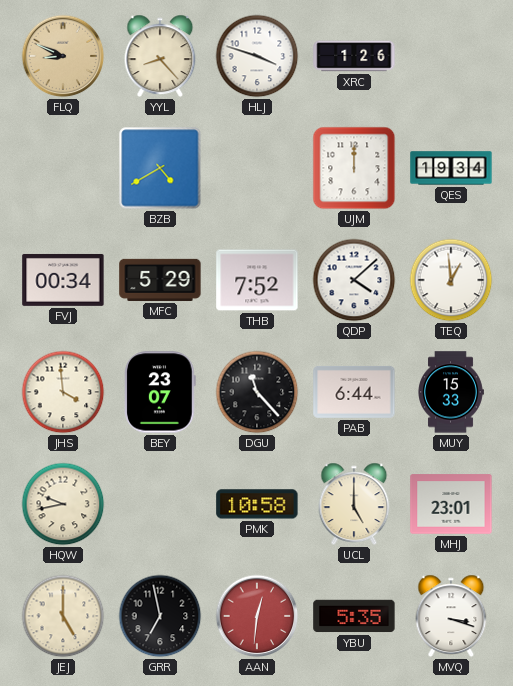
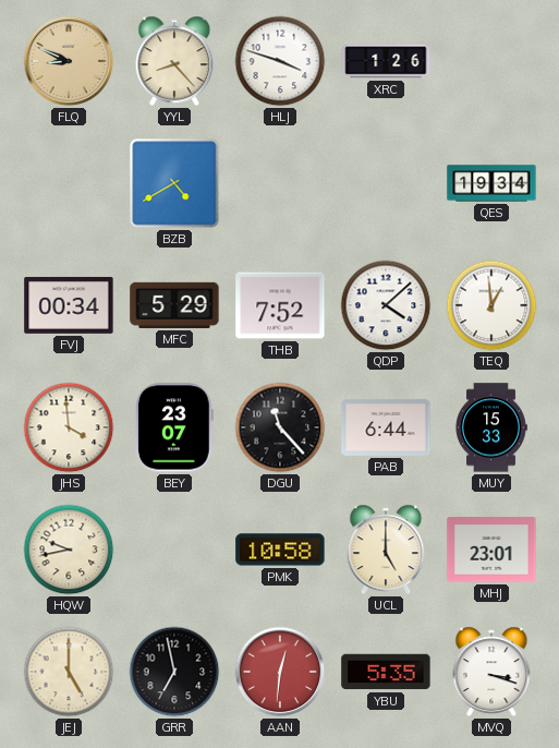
UJM: 12:00 -> none (354, 168)
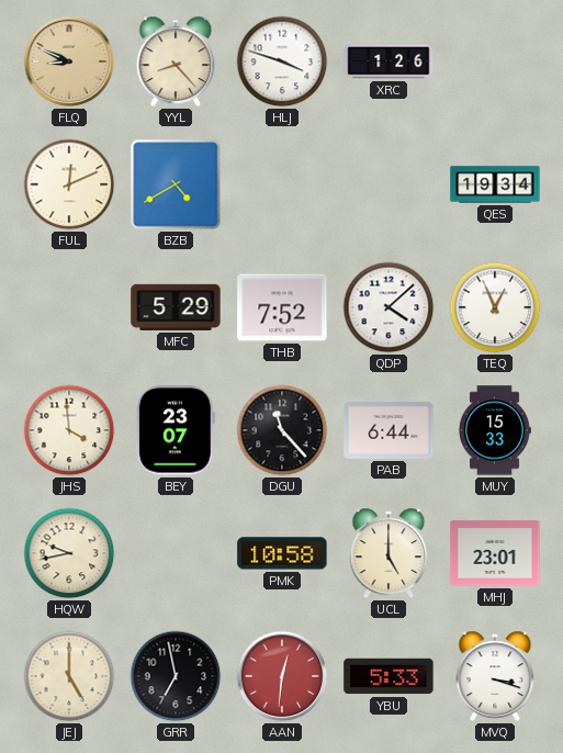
FUL: none -> 12:11 (69, 184)
FVJ: 00:34 -> none (69, 305)
TEQ: 12:59 -> 12:56 (495, 307)
YBU: 5:35 -> 5:33 (389, 676)
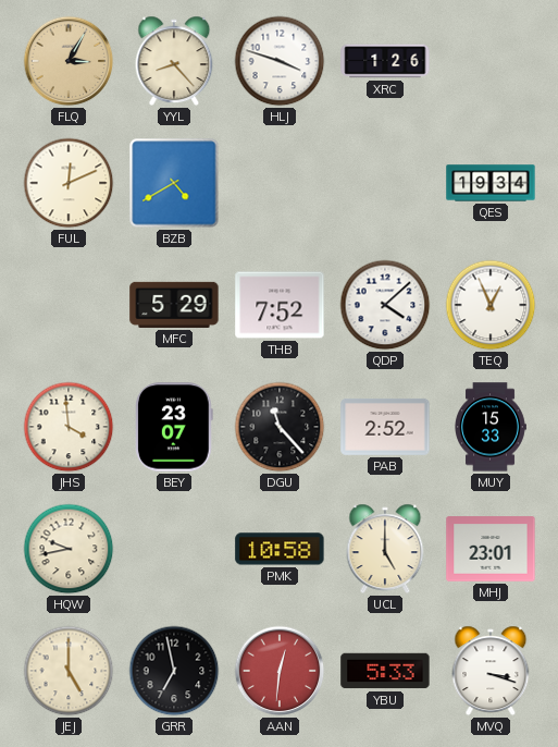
FLQ: 8:49 -> 3:05 (69, 61)
PAB: 6:44 -> 2:52 (385, 427)
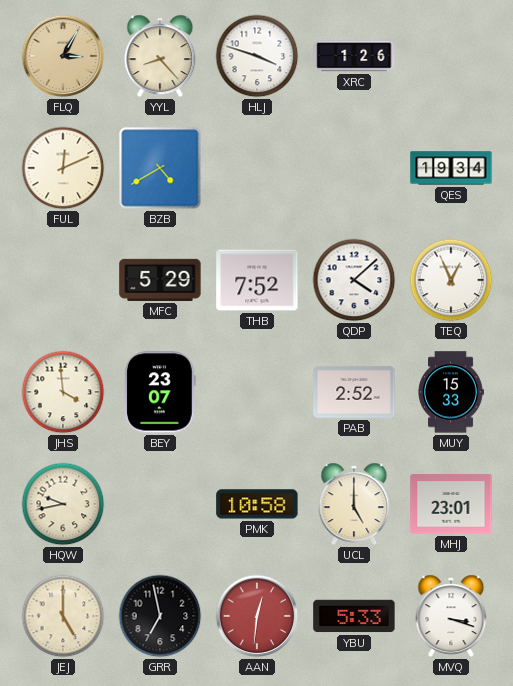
DGU: 11:23 -> none (280, 427)
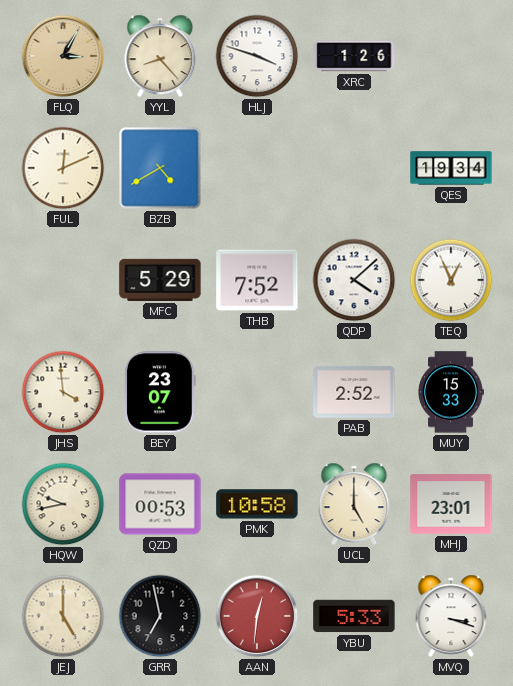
QZD: none -> 00:53 (160, 504)
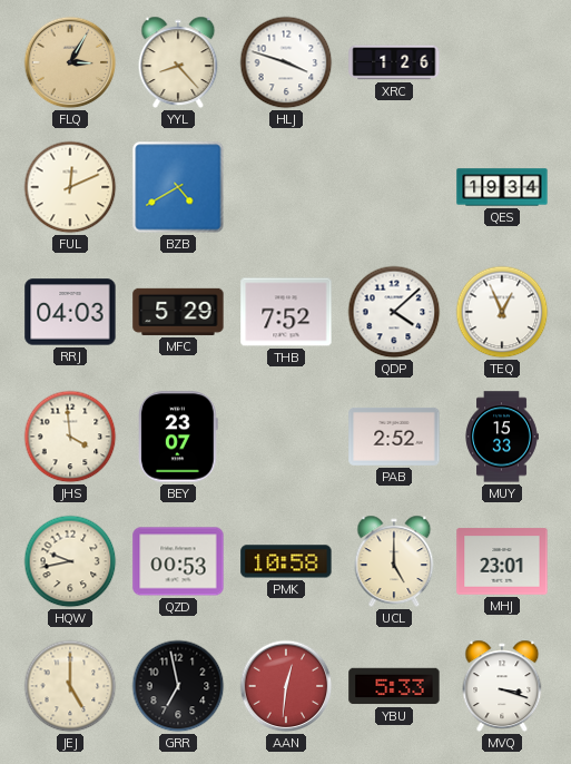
RRJ: none -> 04:03 (70, 312)
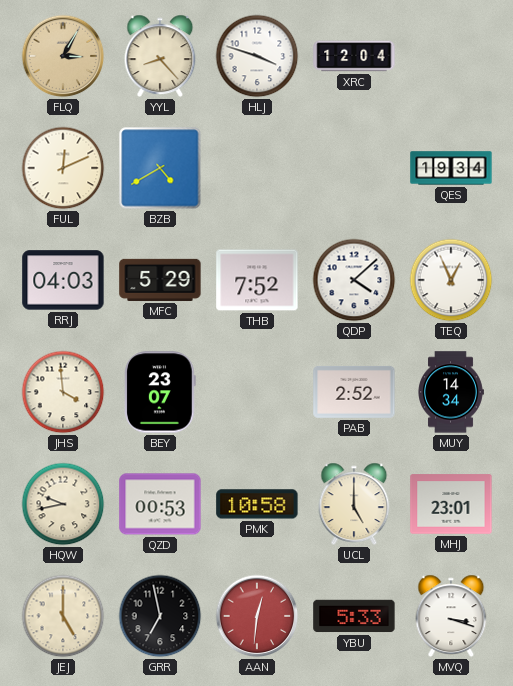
XRC: 1:26 -> 12:04 (354, 56)
MUY: 15:33 -> 14:34 (451, 392)
